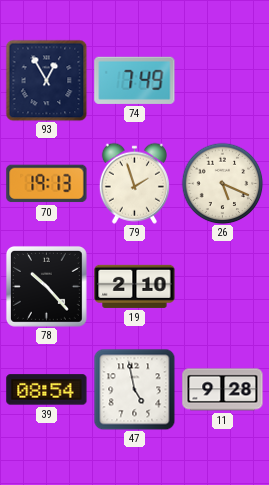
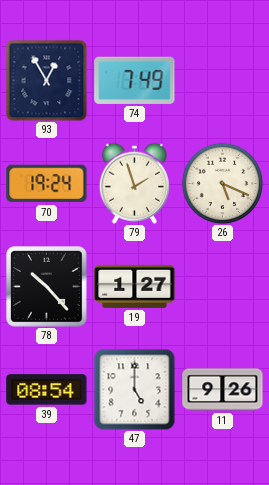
70: 19:13 -> 19:24 (47, 184)
19: 2:10 -> 1:27 (135, 286)
47: 4:58 -> 5:00 (134, 389)
11: 9:28 -> 9:26 (223, 390)
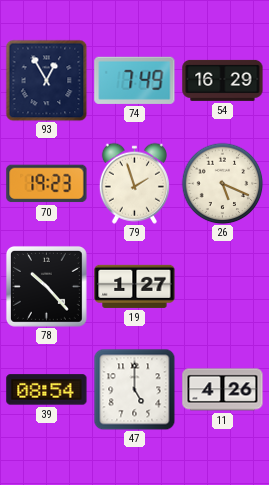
54: none -> 16:29 (223, 80)
70: 19:24 -> 19:23 (47, 184)
11: 9:26 -> 4:26 (223, 390)
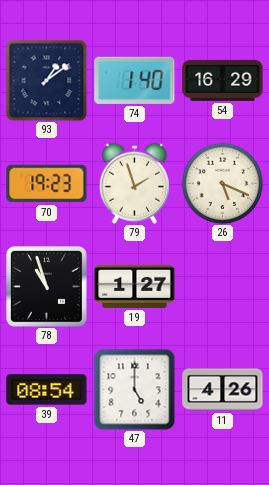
93: 12:55 -> 1:09 (46, 80)
74: 7:49 -> 1:40 (135, 80)
78: 10:23 -> 10:57 (46, 286)
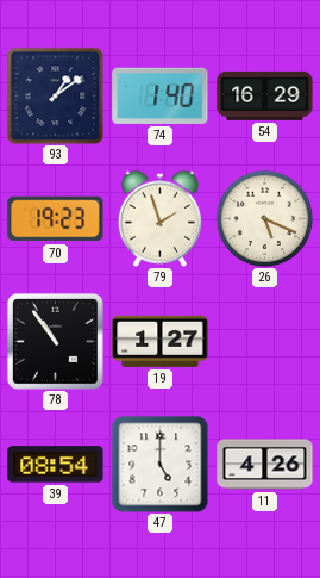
78: 10:57 -> 10:54 (55, 341)
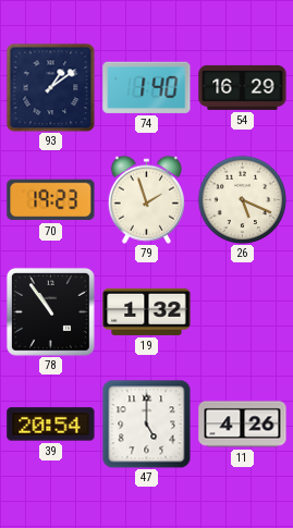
19: 1:27 -> 1:32 (147, 311)
39: 08:54 -> 20:54 (51, 425)
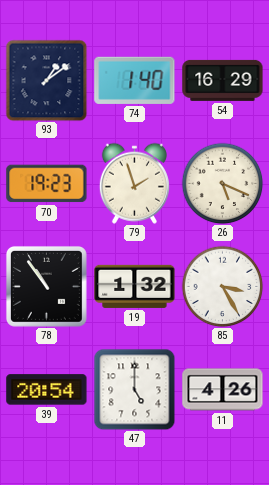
85: none -> 3:25 (222, 286)
